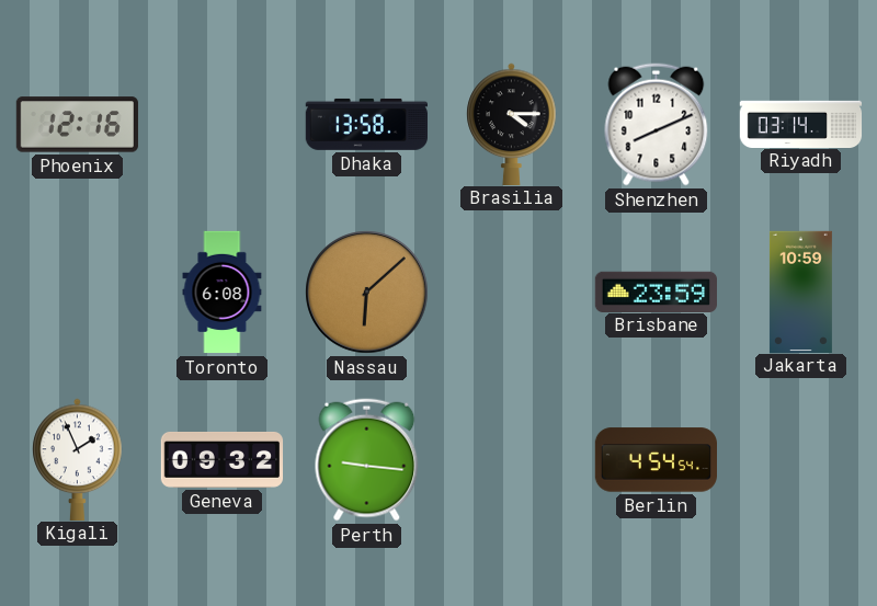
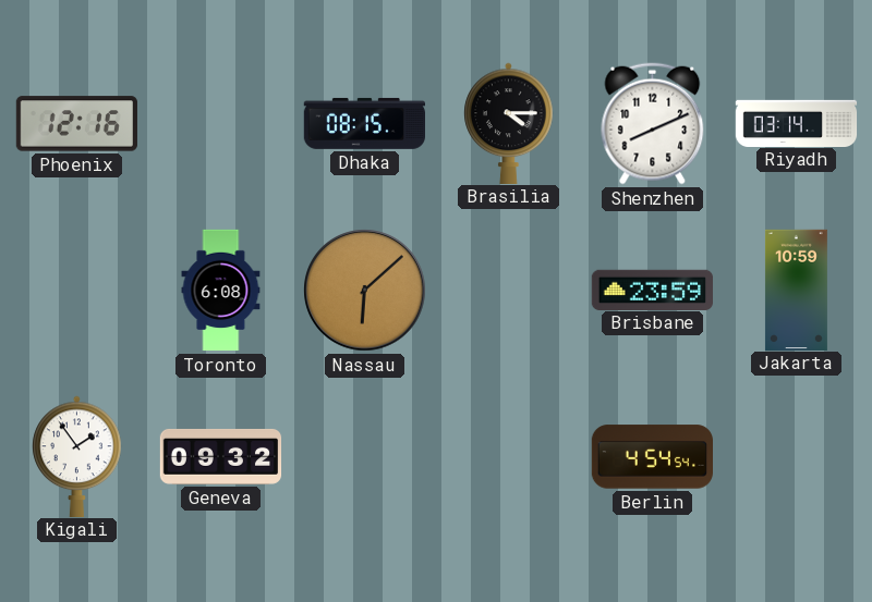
Dhaka: 13:58 -> 08:15 (364, 123)
Kigali: 1:56 -> 1:54 (77, 456)
Perth: 9:16 -> none (367, 460)
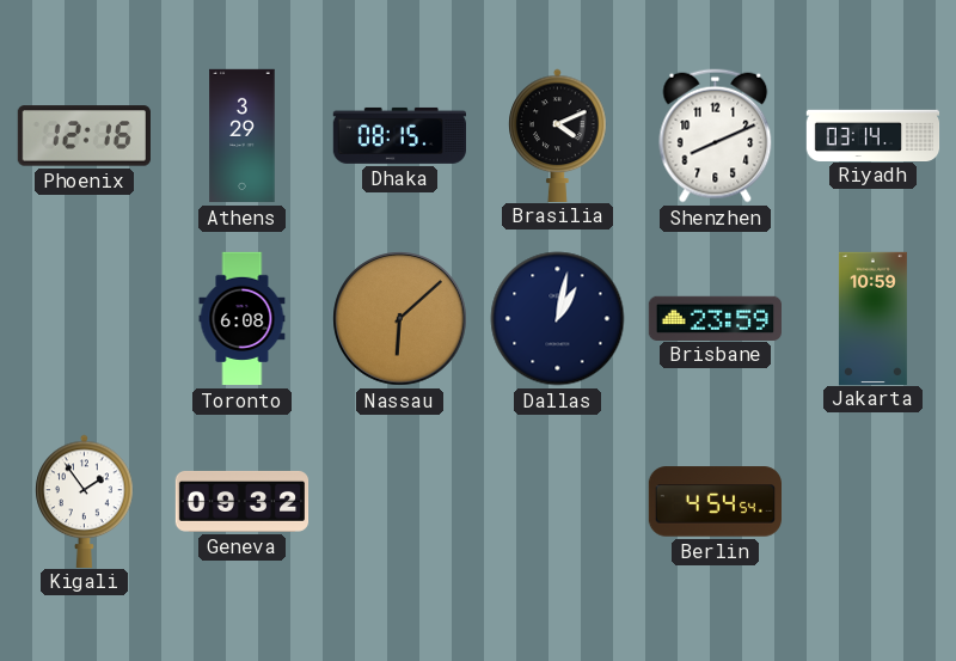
Athens: none -> 3:29 (243, 136)
Brasilia: 4:15 -> 4:11 (558, 135)
Dallas: none -> 1:02 (558, 319)
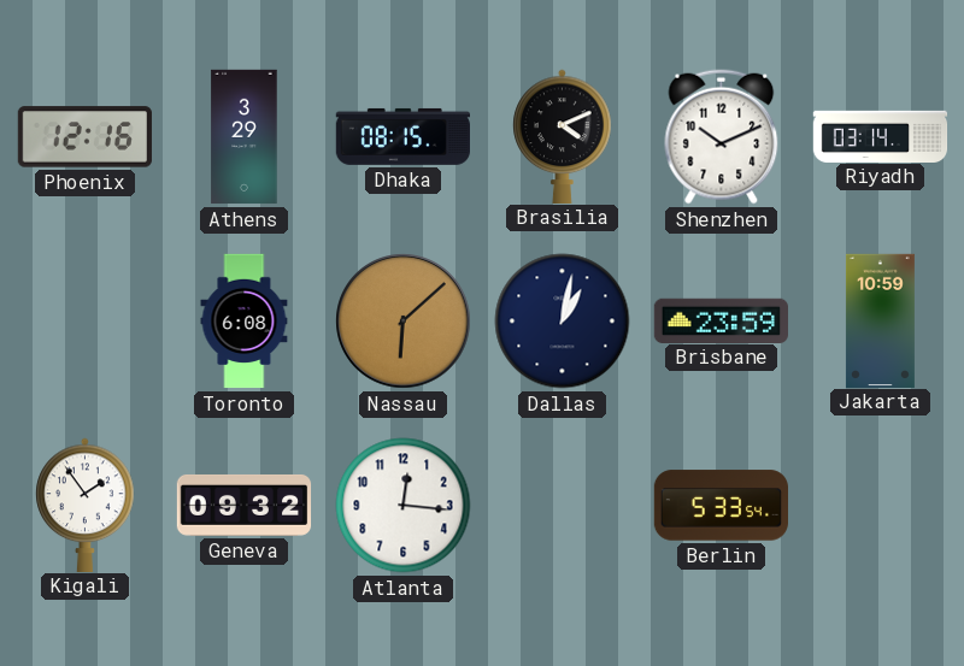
Shenzhen: 8:11 -> 10:11 (722, 137)
Atlanta: none -> 12:16 (404, 506)
Berlin: 4:54 -> 5:33 (721, 506)
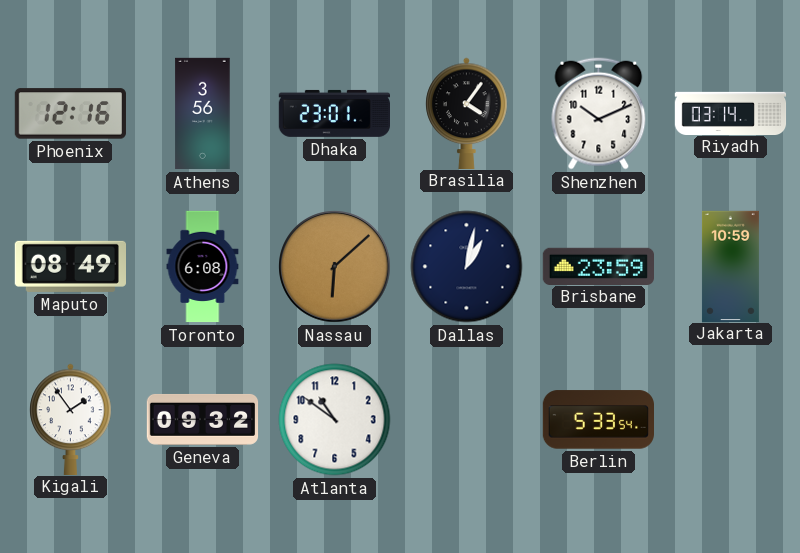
Athens: 3:29 -> 3:56 (203, 114)
Dhaka: 08:15 -> 23:01 (334, 113)
Brasilia: 4:11 -> 4:06 (467, 113)
Maputo: none -> 08:49 (70, 266)
Atlanta: 12:16 -> 10:51 (335, 420)
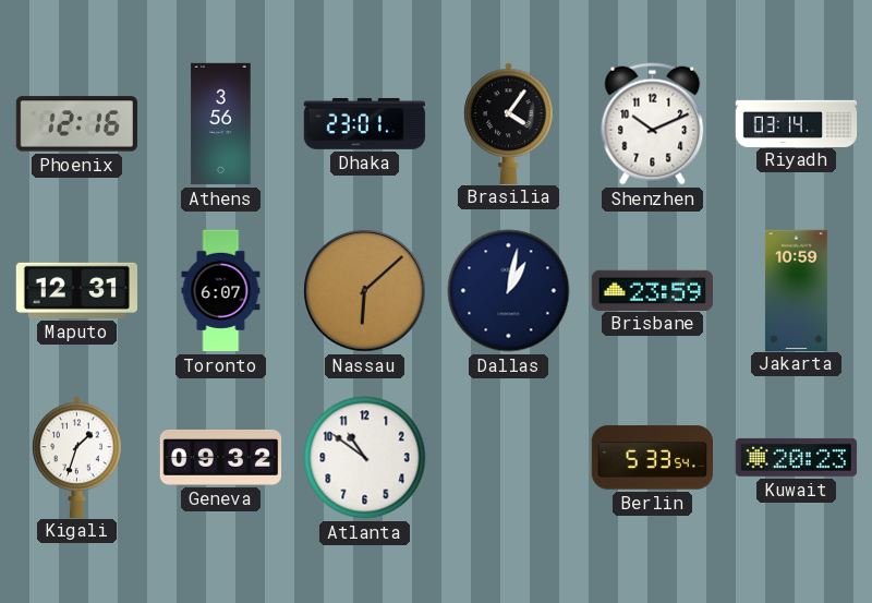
Maputo: 08:49 -> 12:31 (76, 290)
Toronto: 6:08 -> 6:07 (221, 291)
Kigali: 1:54 -> 1:33 (77, 457)
Kuwait: none -> 20:23 (796, 457)
